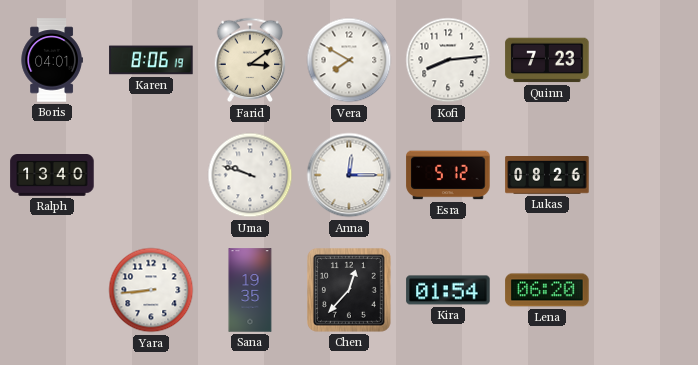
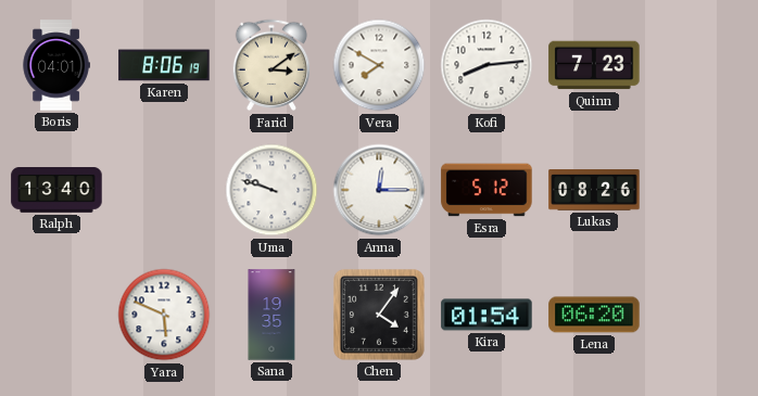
Yara: 8:44 -> 5:49 (164, 315)
Chen: 12:37 -> 4:06 (380, 316)
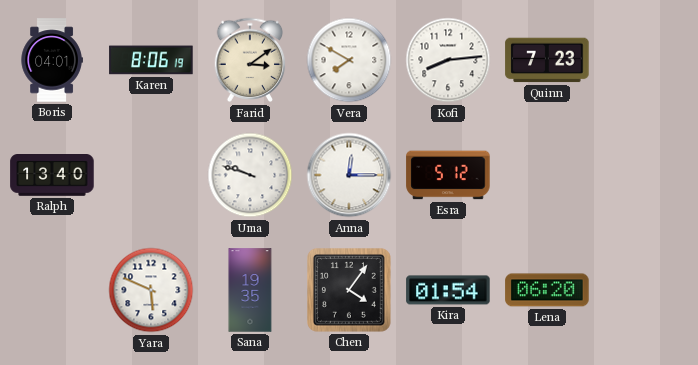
Lukas: 08:26 -> none (594, 191)
